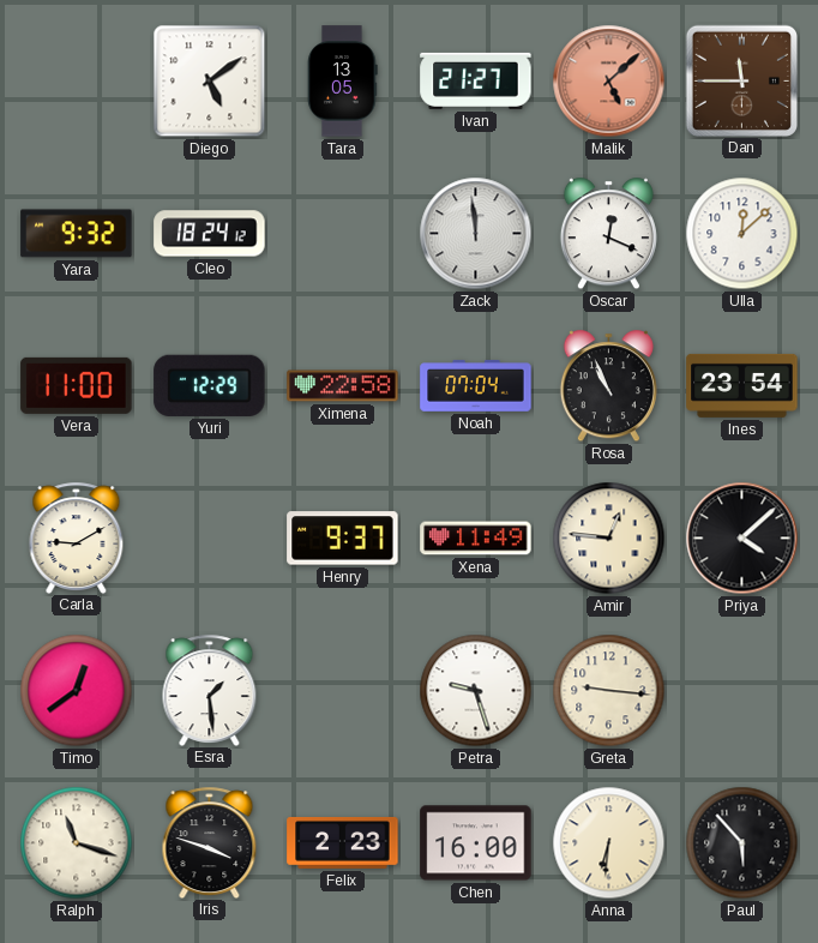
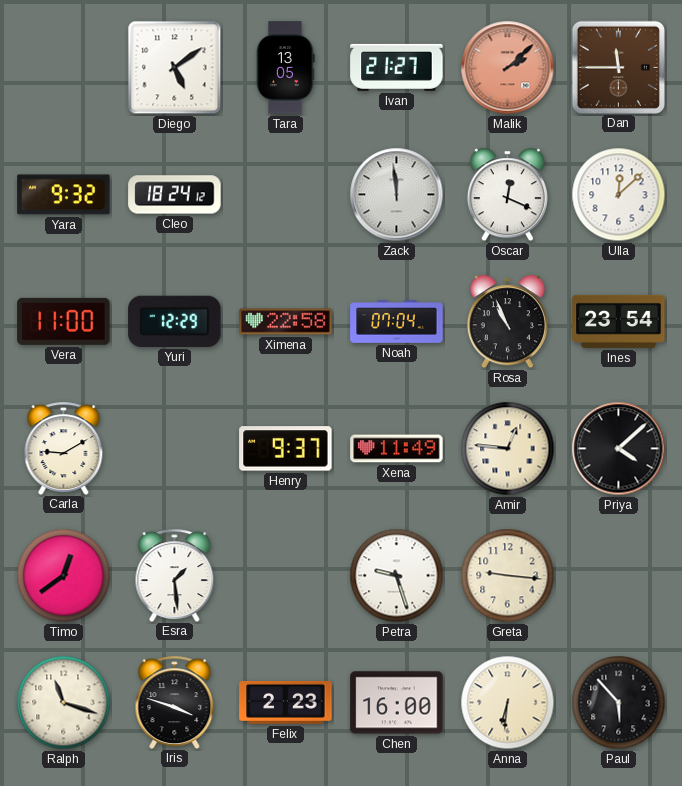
Malik: 5:08 -> 2:08 (508, 68)
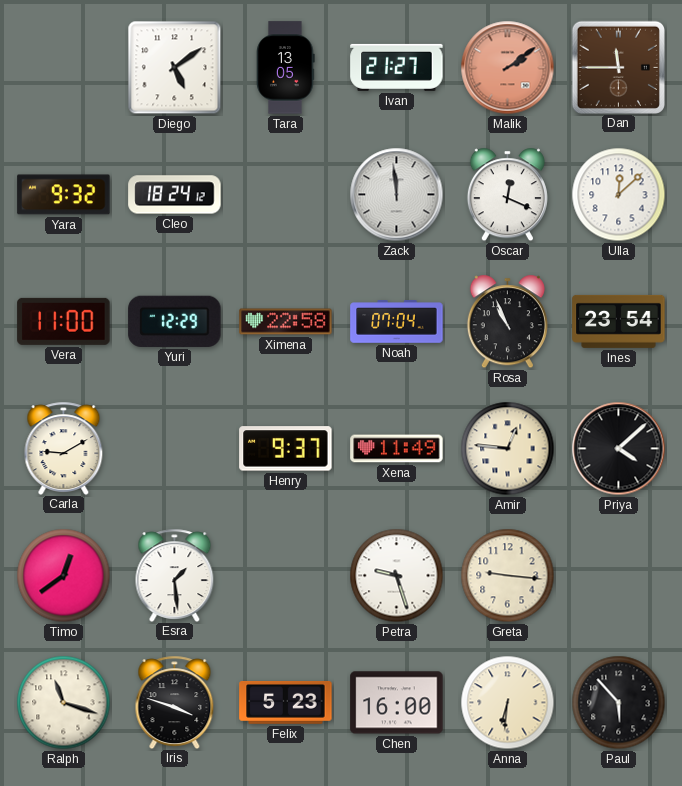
Malik: 2:08 -> 2:09 (508, 68)
Felix: 2:23 -> 5:23 (286, 702)
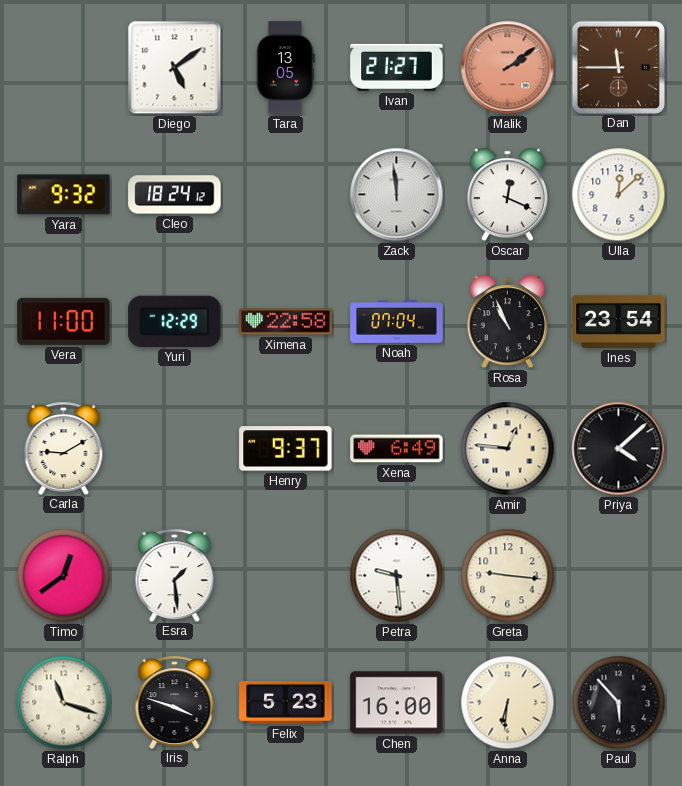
Xena: 11:49 -> 6:49 (397, 449)
Petra: 9:27 -> 9:29 (397, 576)
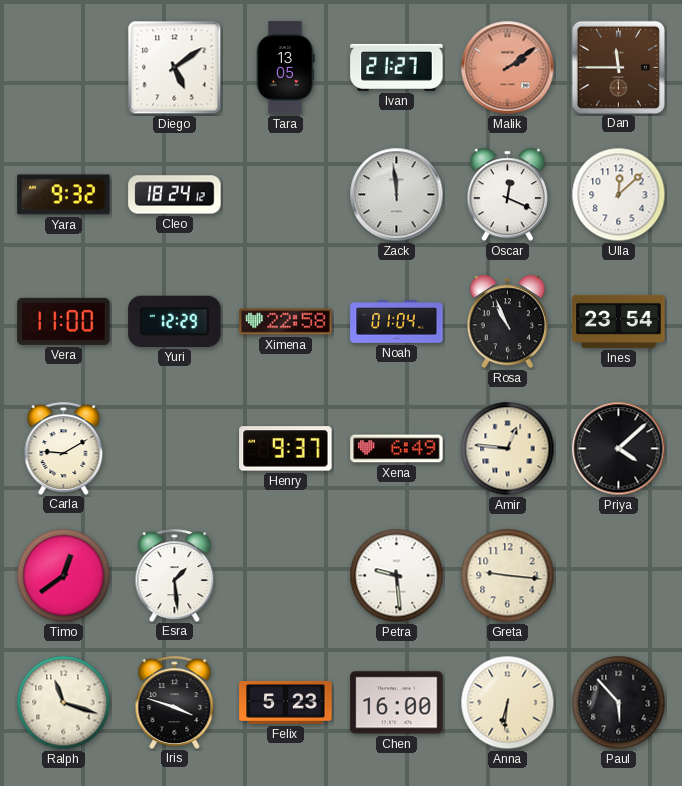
Noah: 07:04 -> 01:04 (397, 322)
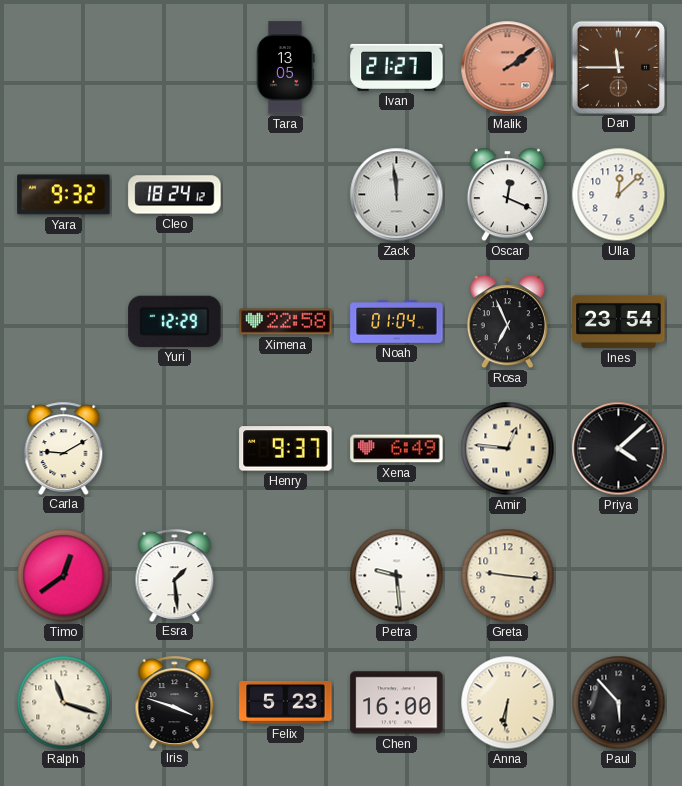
Diego: 5:09 -> none (175, 68)
Vera: 11:00 -> none (64, 321)
Rosa: 10:56 -> 6:56 (507, 322)
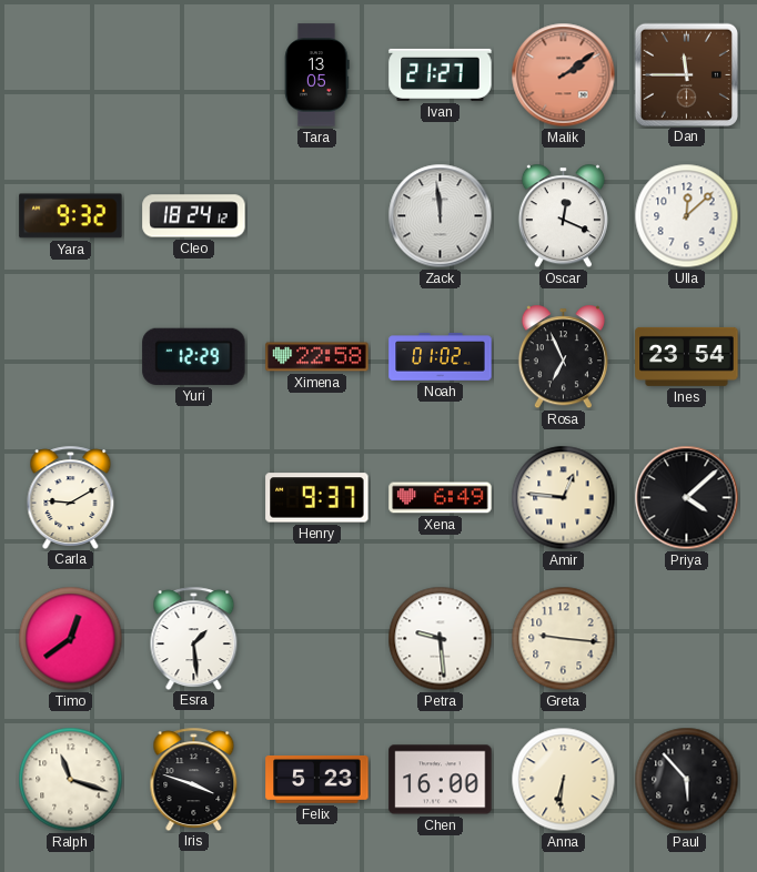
Noah: 01:04 -> 01:02 (441, 357)
